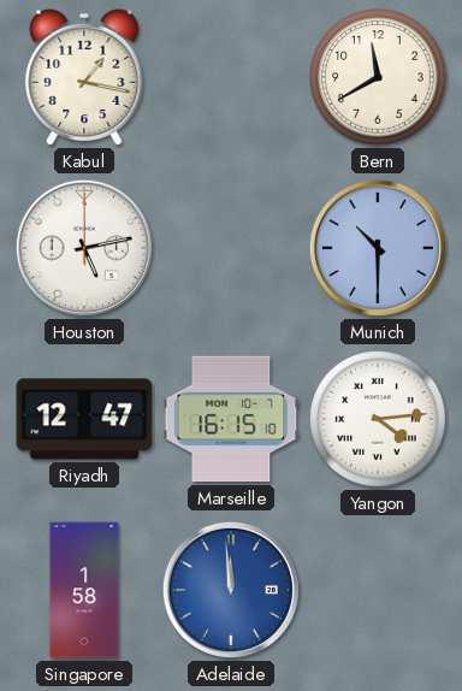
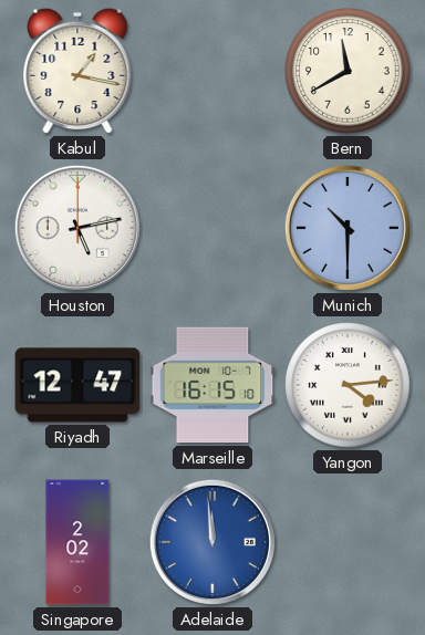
Singapore: 1:58 -> 2:02 (77, 542)
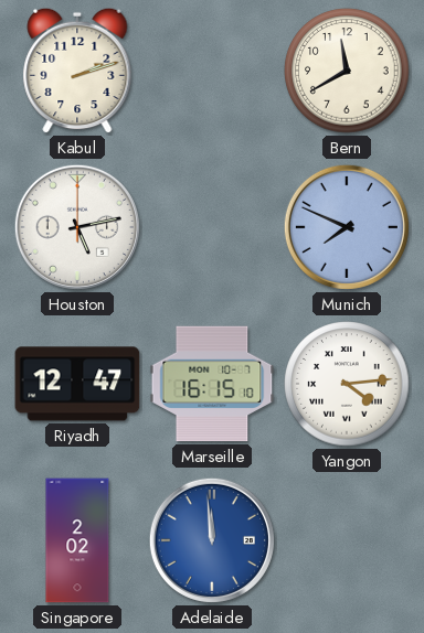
Kabul: 1:17 -> 2:12 (77, 71)
Munich: 10:30 -> 7:49 (347, 227)
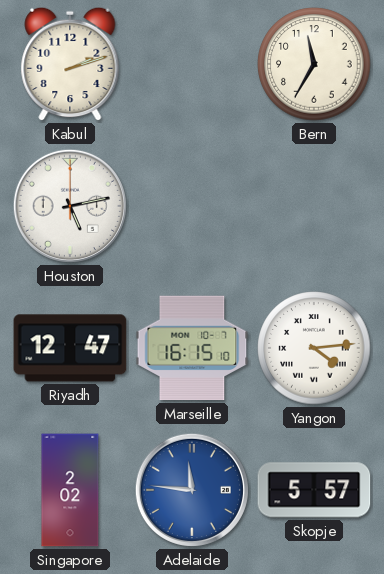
Bern: 11:40 -> 11:35 (314, 64)
Munich: 7:49 -> none (347, 227)
Adelaide: 11:59 -> 11:46 (192, 490)
Skopje: none -> 5:57 (314, 490)
